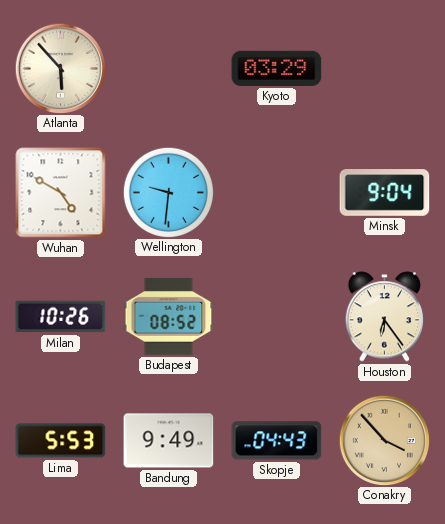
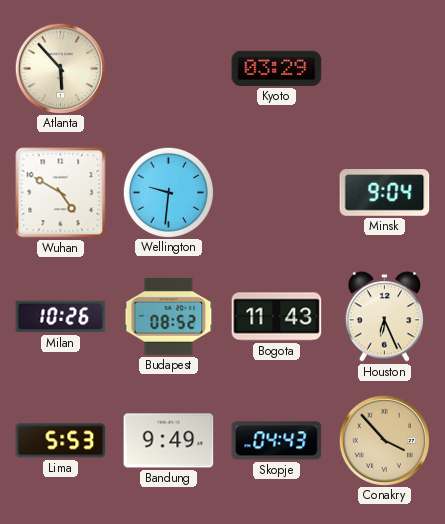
Bogota: none -> 11:43 (277, 317)
Houston: 6:24 -> 6:26 (384, 317)
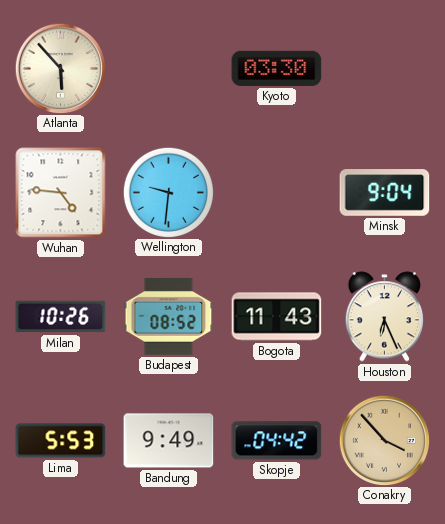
Kyoto: 03:29 -> 03:30 (277, 68)
Wuhan: 4:50 -> 4:46 (61, 193)
Skopje: 04:43 -> 04:42 (277, 441)
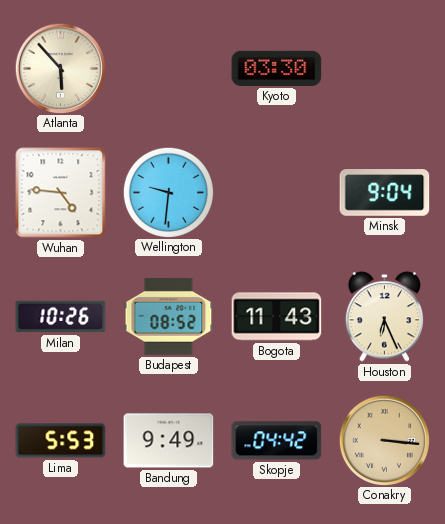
Conakry: 3:53 -> 3:16 (384, 440)
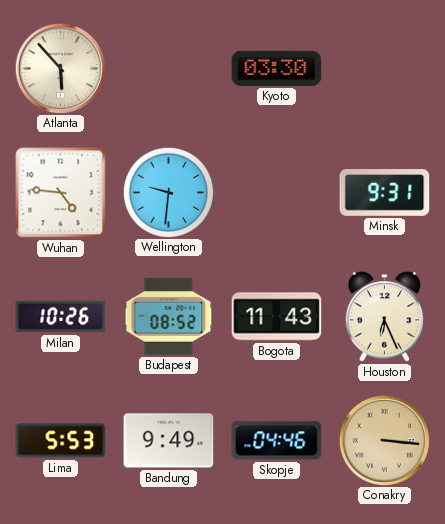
Minsk: 9:04 -> 9:31 (385, 193)
Skopje: 04:42 -> 04:46 (277, 441)
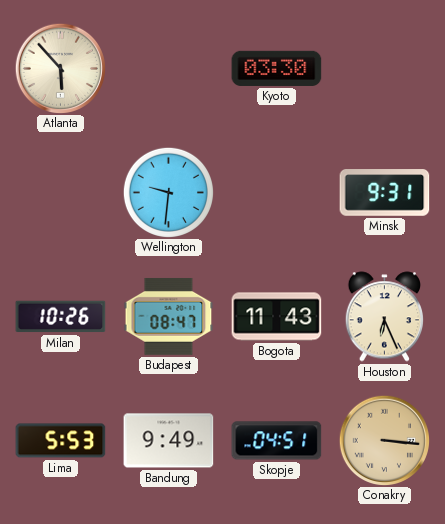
Wuhan: 4:46 -> none (61, 193)
Budapest: 08:52 -> 08:47 (169, 316)
Skopje: 04:46 -> 04:51 (277, 441)
